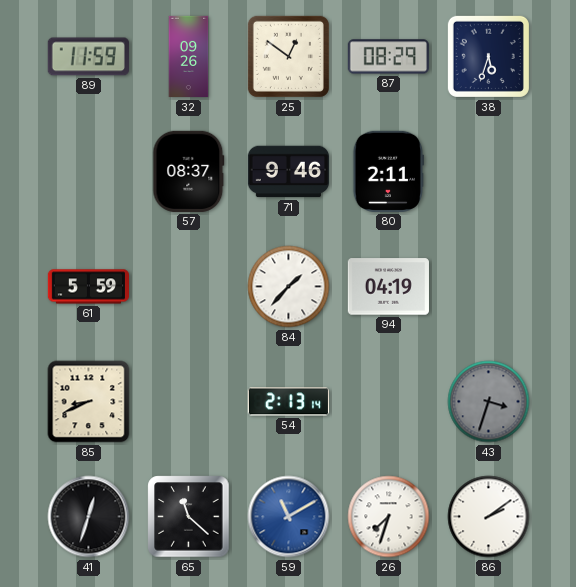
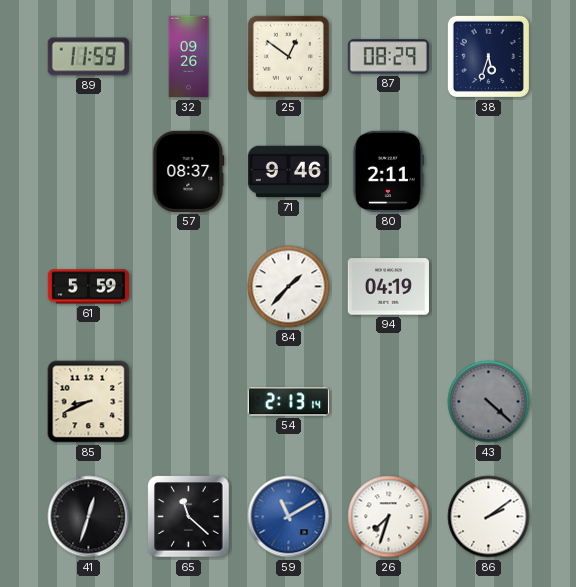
43: 3:33 -> 4:22 (489, 402)
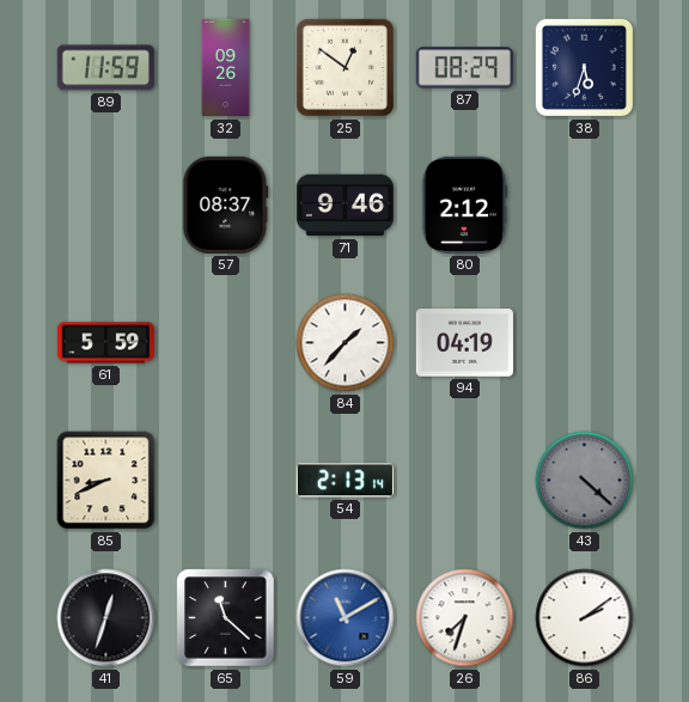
80: 2:11 -> 2:12 (464, 205)
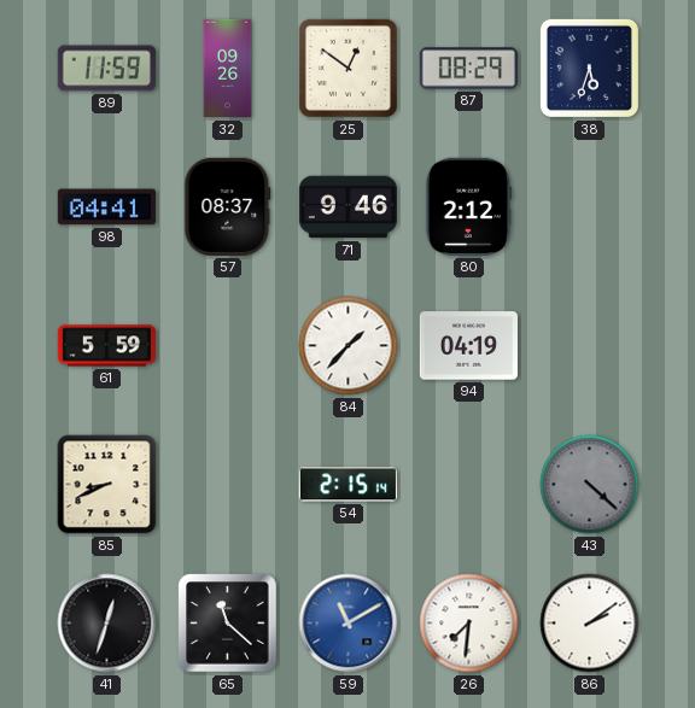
98: none -> 04:41 (106, 207)
54: 2:13 -> 2:15 (347, 485)
26: 7:33 -> 7:31 (469, 624)
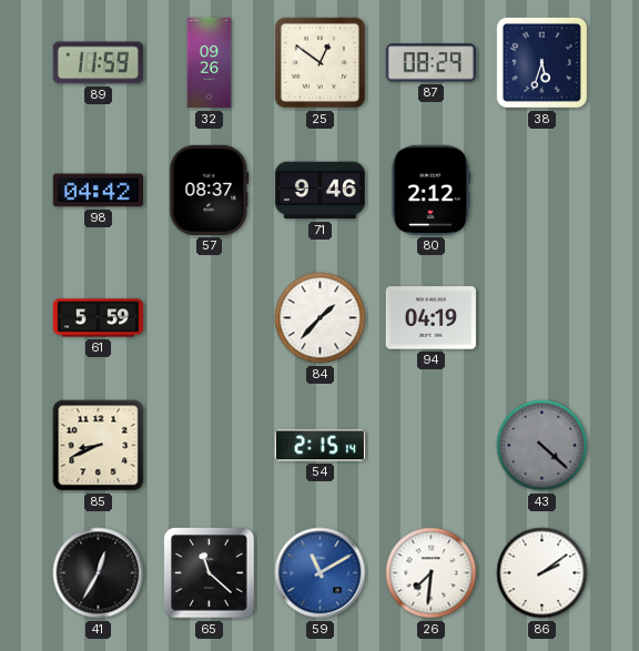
98: 04:41 -> 04:42 (98, 191)
41: 12:33 -> 12:35 (99, 573)
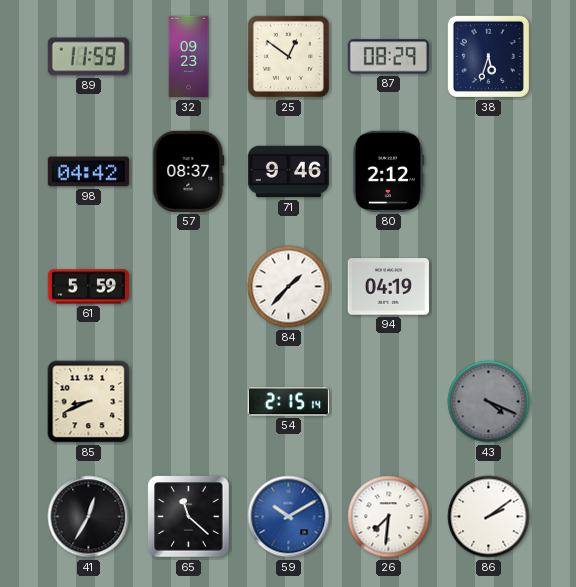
32: 09:26 -> 09:23 (189, 57)
43: 4:22 -> 4:19 (489, 402)
59: 11:10 -> 10:10 (289, 517)
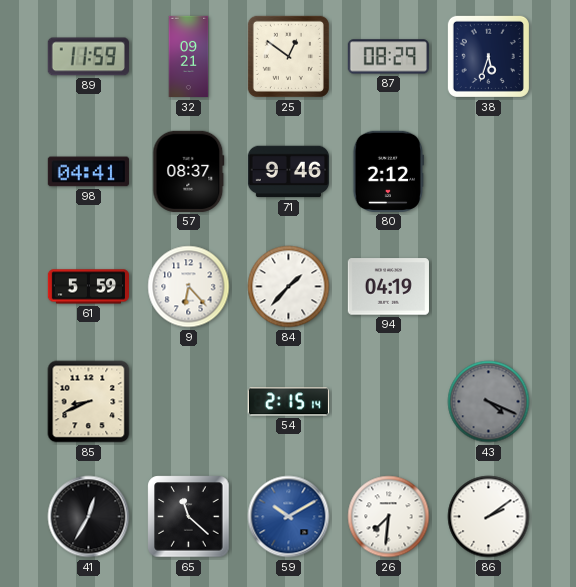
32: 09:23 -> 09:21 (189, 57)
98: 04:42 -> 04:41 (88, 172)
9: none -> 6:23 (189, 287)
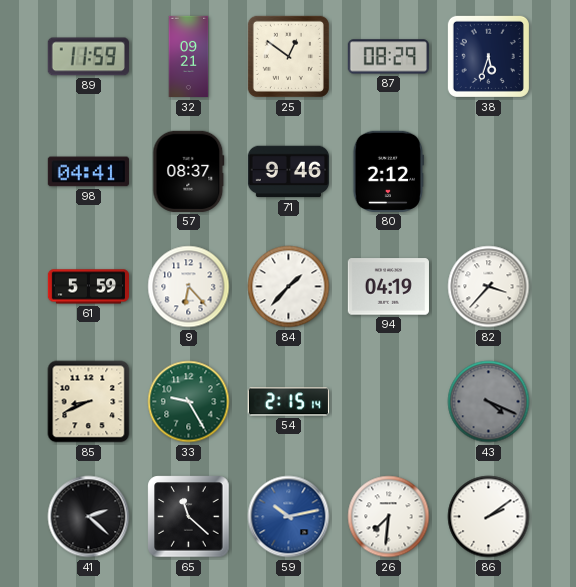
82: none -> 3:37 (489, 287)
33: none -> 9:25 (189, 402)
41: 12:35 -> 2:22 (89, 517)
59: 10:10 -> 10:13 (289, 517)
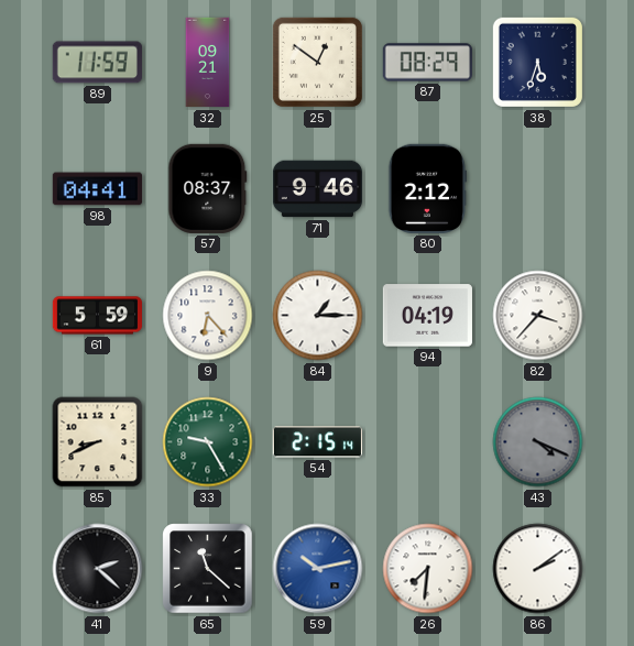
84: 1:37 -> 1:15 (318, 316)
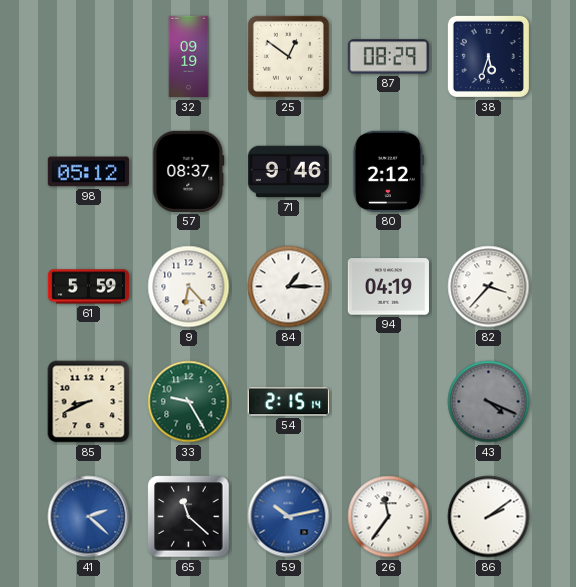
89: 11:59 -> none (97, 63)
32: 09:21 -> 09:19 (189, 57)
98: 04:41 -> 05:12 (88, 172)
41 dial: black -> blue (89, 517)
26: 7:31 -> 11:36 (389, 517)
